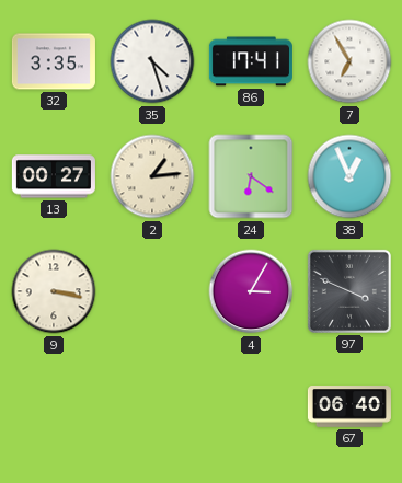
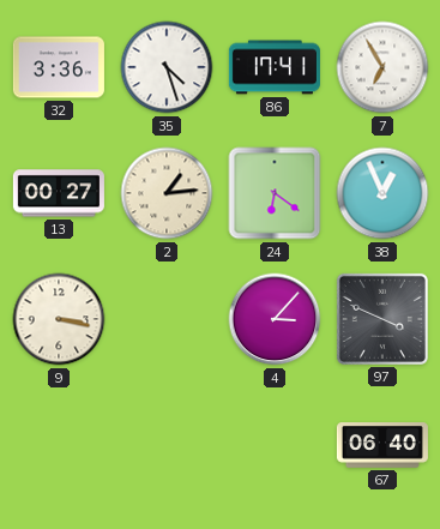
32: 3:35 -> 3:36 (59, 67)
4: 3:05 -> 3:07 (275, 319)
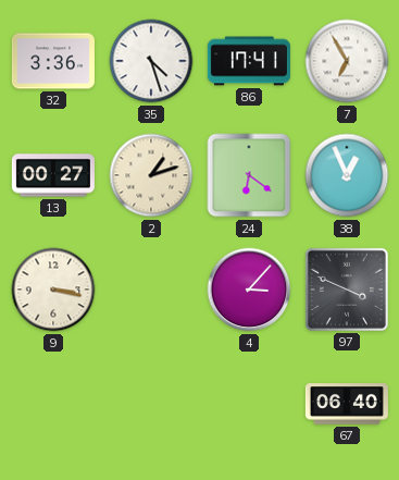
2: 1:14 -> 1:12 (151, 175)
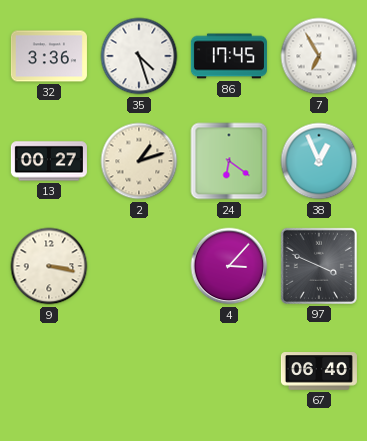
86: 17:41 -> 17:45 (229, 56)
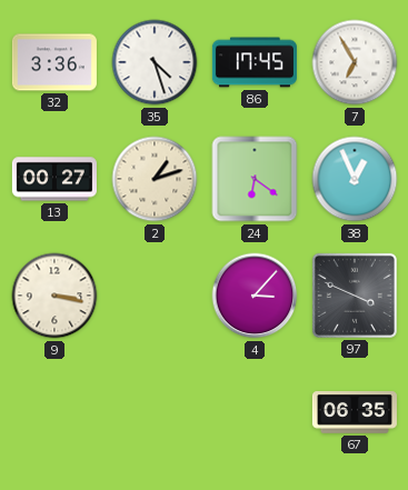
67: 06:40 -> 06:35 (355, 412)
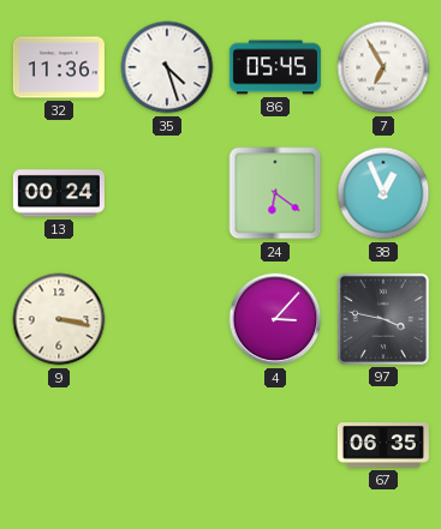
32: 3:36 -> 11:36 (59, 67)
86: 17:45 -> 05:45 (275, 67)
13: 00:27 -> 00:24 (59, 193)
2: 1:12 -> none (155, 179)
97: 3:49 -> 3:47 (383, 319)
